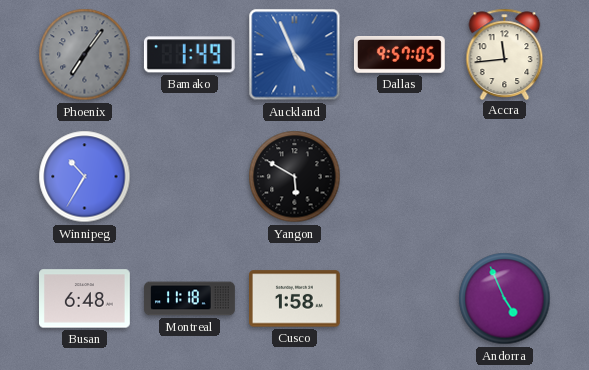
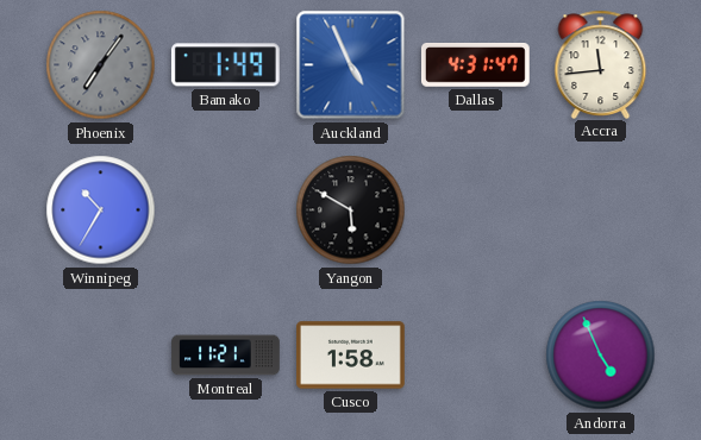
Dallas: 9:57 -> 4:31 (475, 65)
Busan: 6:48 -> none (85, 299)
Montreal: 11:18 -> 11:21 (226, 356)
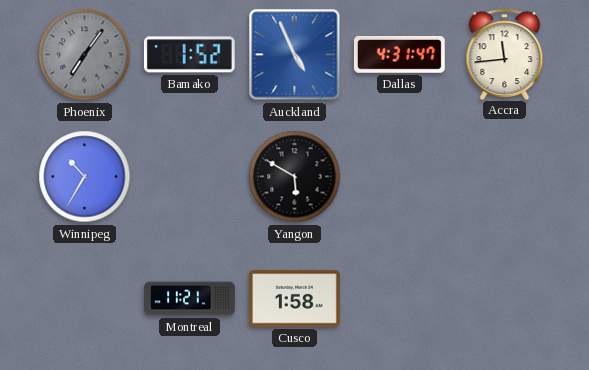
Bamako: 1:49 -> 1:52 (189, 55)
Andorra: 4:56 -> none (601, 356)
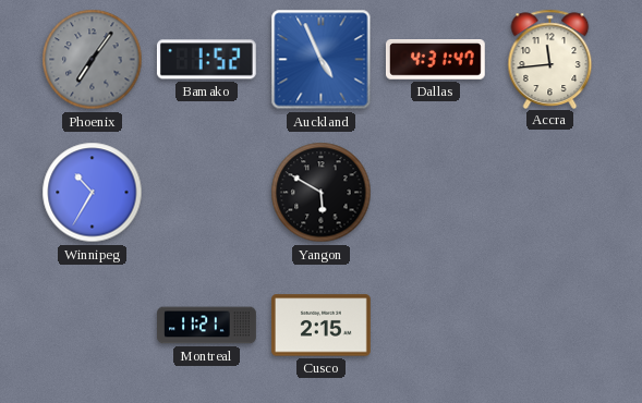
Cusco: 1:58 -> 2:15 (322, 326)
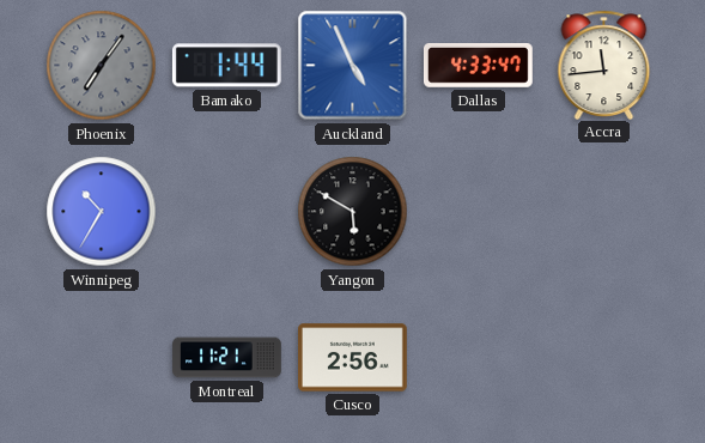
Bamako: 1:52 -> 1:44 (226, 66)
Dallas: 4:31 -> 4:33 (478, 66)
Cusco: 2:15 -> 2:56 (353, 358)
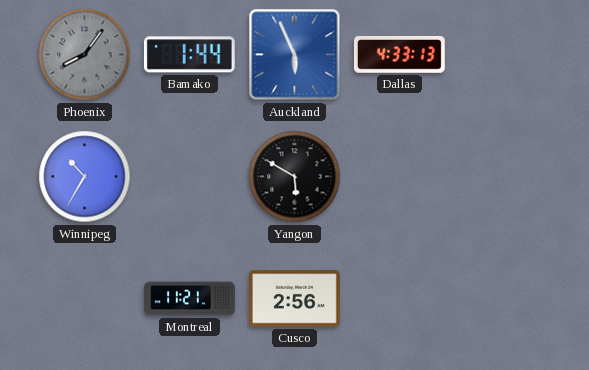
Phoenix: 7:06 -> 8:06 (85, 55)
Auckland: 4:56 -> 5:56 (295, 55)
Dallas: 4:33:47 -> 4:33:13 (399, 55)
Accra: 11:44 -> none (604, 65)
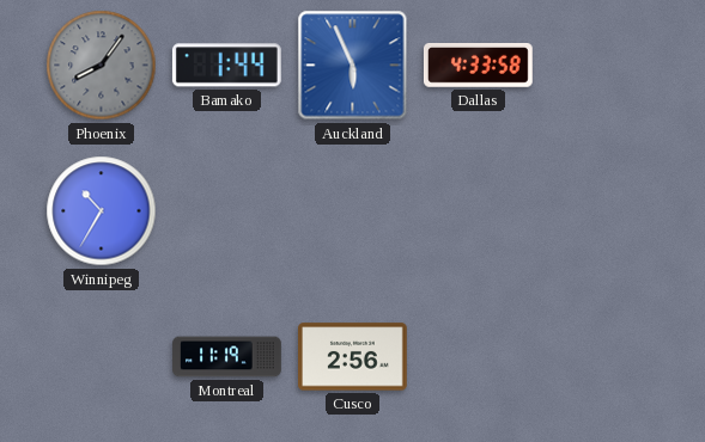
Dallas: 4:33:13 -> 4:33:58 (478, 66)
Yangon: 5:50 -> none (295, 177)
Montreal: 11:21 -> 11:19 (227, 357)
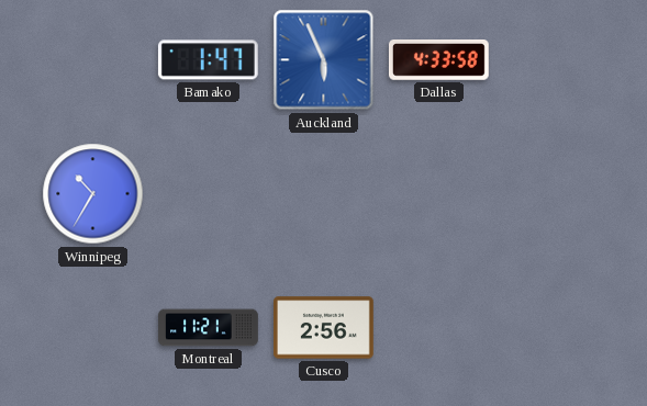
Phoenix: 8:06 -> none (102, 66)
Bamako: 1:44 -> 1:47 (208, 60)
Montreal: 11:19 -> 11:21 (209, 328)
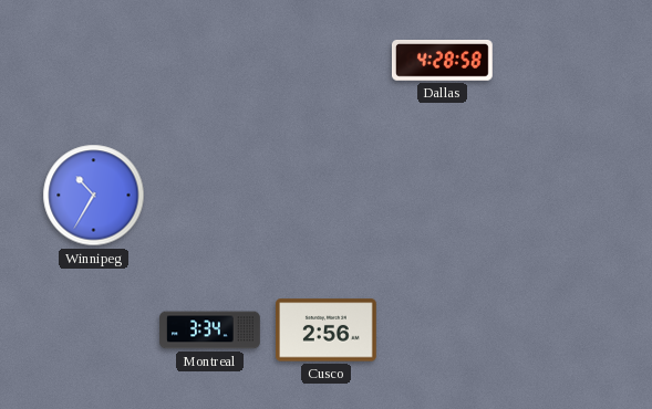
Bamako: 1:47 -> none (208, 60)
Auckland: 5:56 -> none (324, 60)
Dallas: 4:33 -> 4:28 (442, 61)
Montreal: 11:21 -> 3:34 (210, 331)
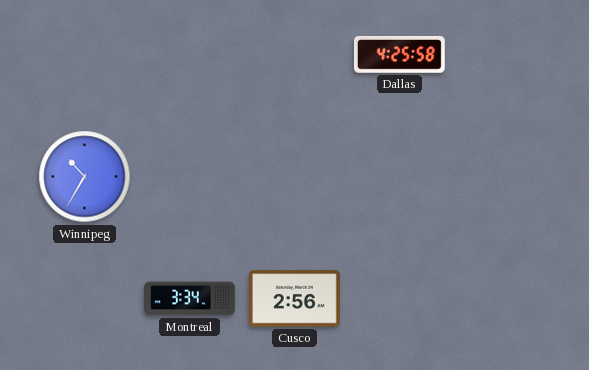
Dallas: 4:28 -> 4:25 (399, 55)
